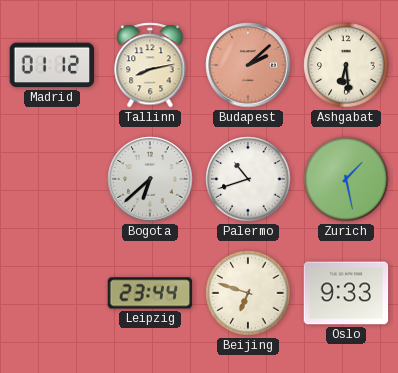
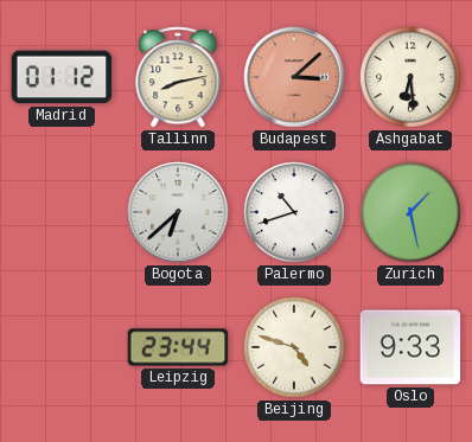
Budapest: 2:08 -> 3:08 (294, 77)
Beijing: 6:48 -> 4:48 (294, 347)
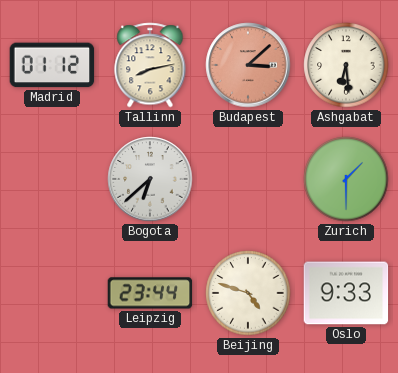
Palermo: 10:42 -> none (294, 212)
Zurich: 1:28 -> 1:30 (346, 179)
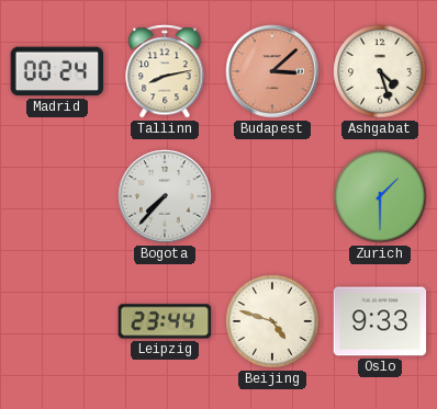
Madrid: 01:12 -> 00:24 (57, 71)
Ashgabat: 6:29 -> 4:27 (380, 71)
Bogota: 6:38 -> 7:37 (165, 196)
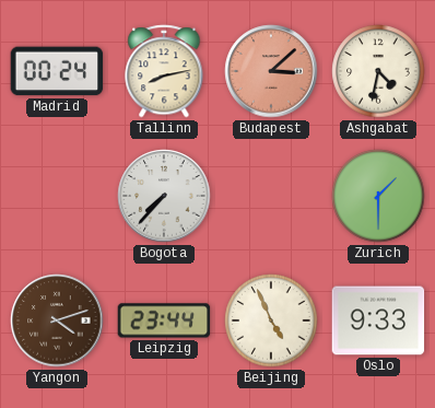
Ashgabat: 4:27 -> 4:32 (378, 71)
Yangon: none -> 4:12 (57, 320)
Beijing: 4:48 -> 4:56 (271, 320)
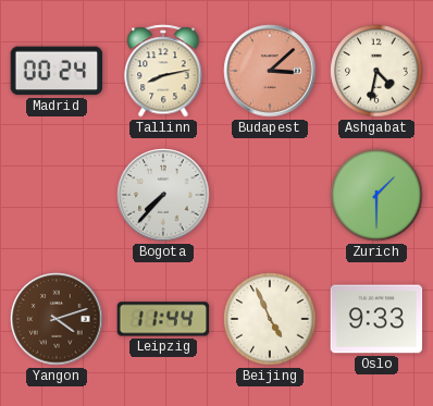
Leipzig: 23:44 -> 11:44 (163, 319)
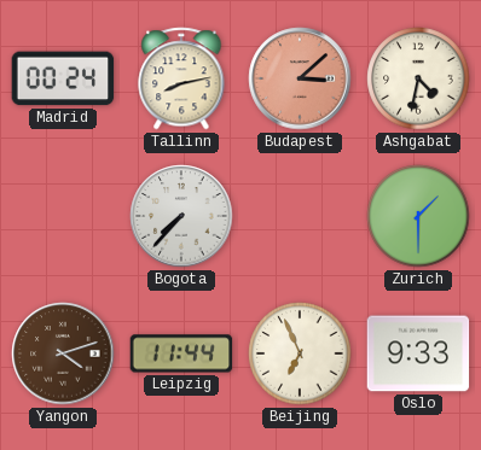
Beijing: 4:56 -> 6:56 (300, 353)
